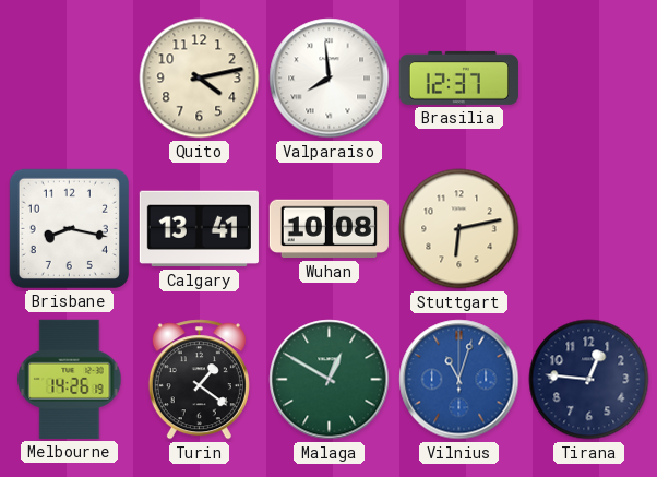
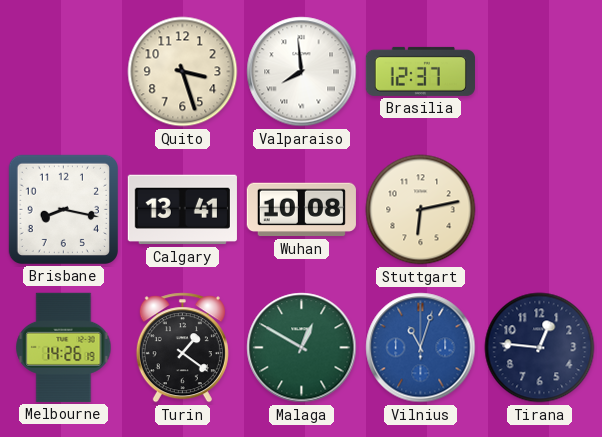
Quito: 4:13 -> 3:27 (183, 72)
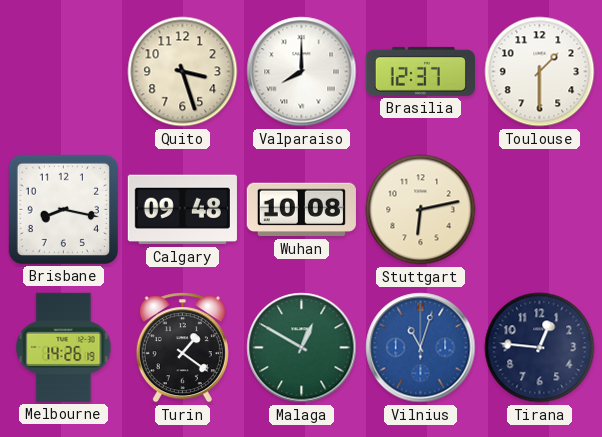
Valparaiso: 7:59 -> 8:00 (302, 72)
Toulouse: none -> 1:30 (540, 72)
Calgary: 13:41 -> 09:48 (182, 210)
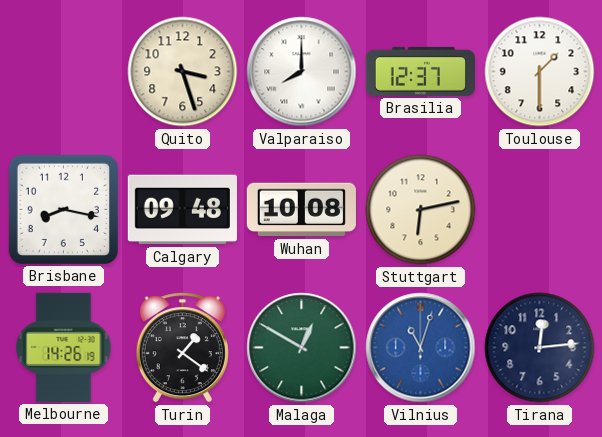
Tirana: 12:46 -> 12:14 (540, 348)
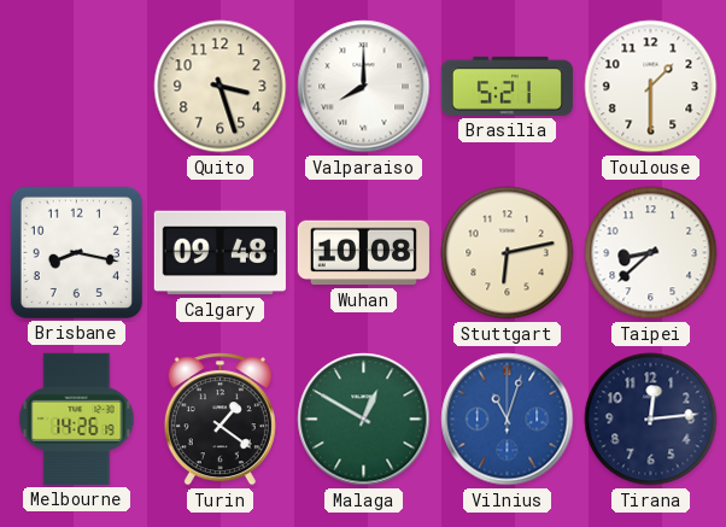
Brasilia: 12:37 -> 5:21 (507, 86)
Taipei: none -> 8:38 (651, 253)
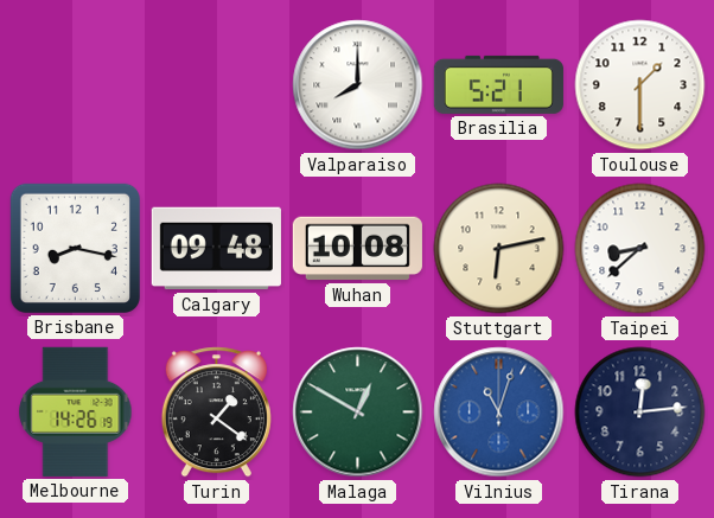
Quito: 3:27 -> none (221, 87)
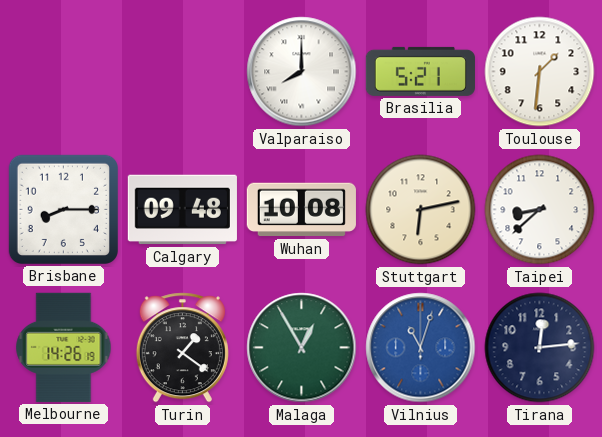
Toulouse: 1:30 -> 1:31 (540, 72)
Brisbane: 8:17 -> 8:15 (63, 209)
Malaga: 12:50 -> 12:55 (302, 348)
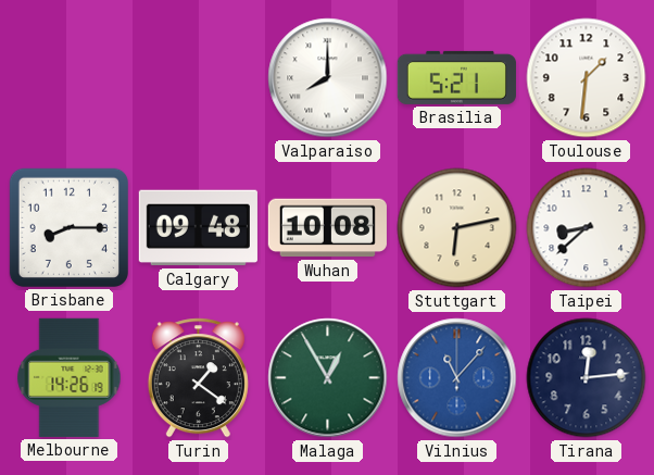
Vilnius: 11:03 -> 11:07 (457, 378)
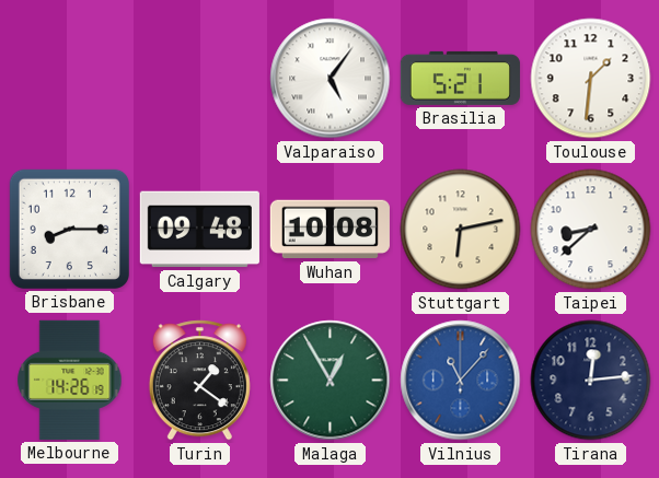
Valparaiso: 8:00 -> 5:06 (331, 79)
